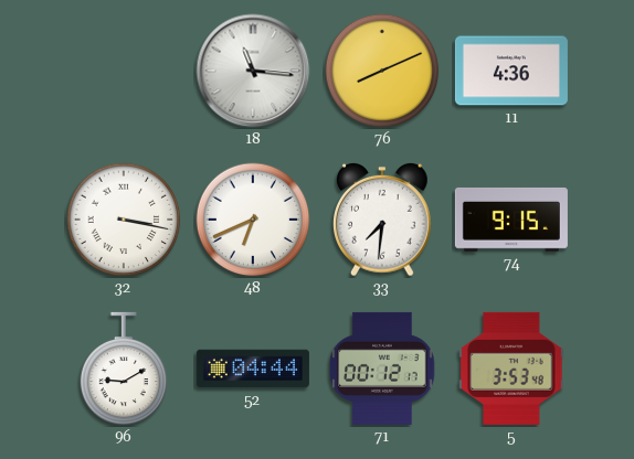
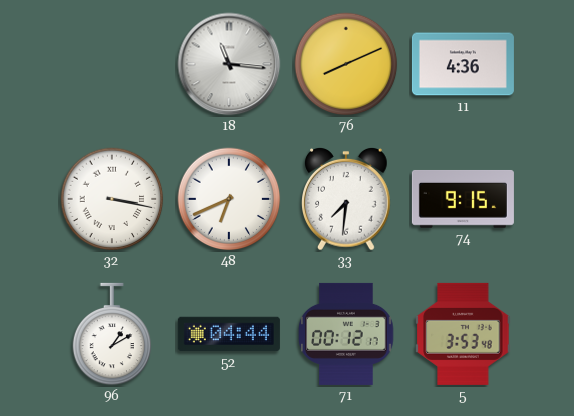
96: 9:10 -> 1:10 (112, 334)
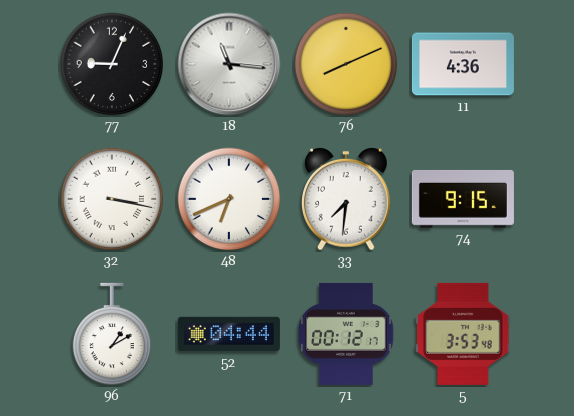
77: none -> 9:04 (112, 64)
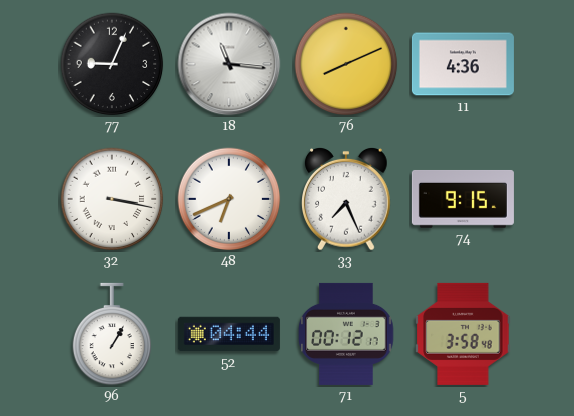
33: 7:31 -> 7:26 (347, 199)
96: 1:10 -> 1:05 (112, 334)
5: 3:53 -> 3:58 (463, 334)
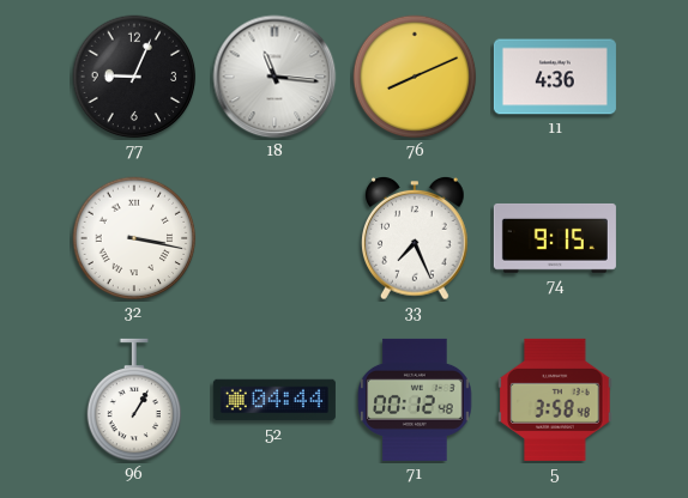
48: 6:41 -> none (229, 199)
71: 00:12:17 -> 00:12:48 (415, 400)
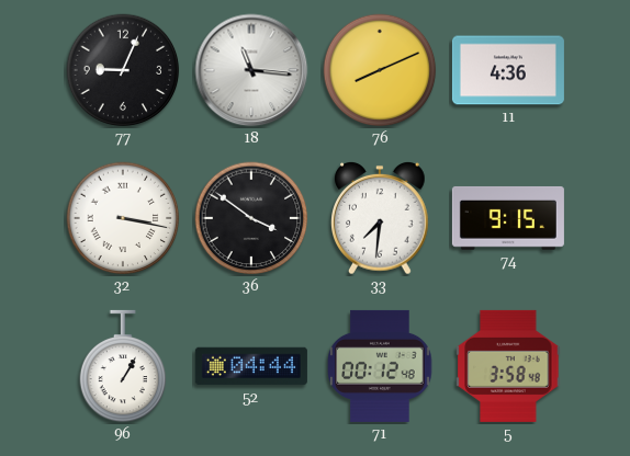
36: none -> 3:51 (251, 218)
33: 7:26 -> 7:31 (381, 218)
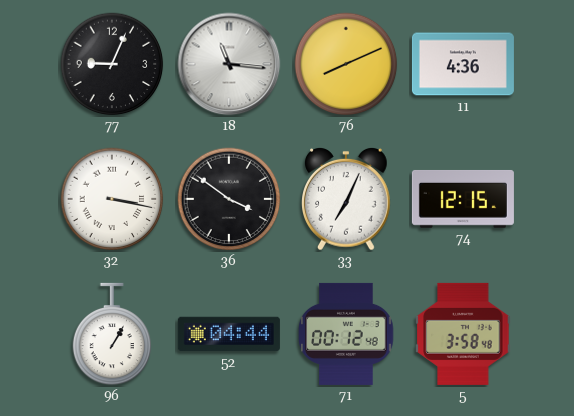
33: 7:31 -> 7:04 (347, 199)
74: 9:15 -> 12:15 (463, 199)
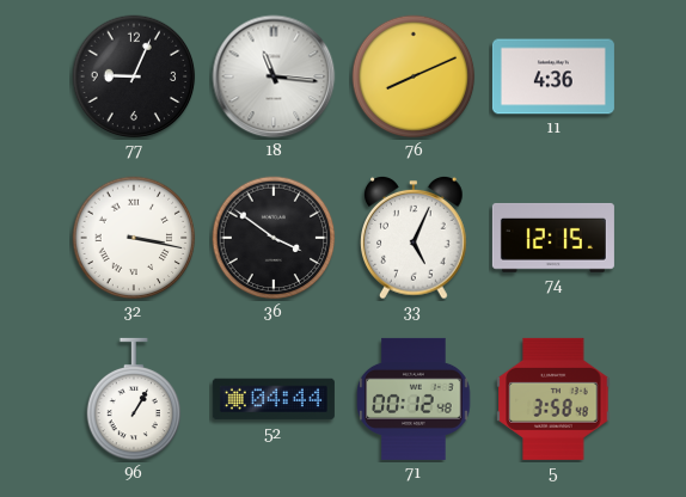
33: 7:04 -> 5:04 (415, 238)
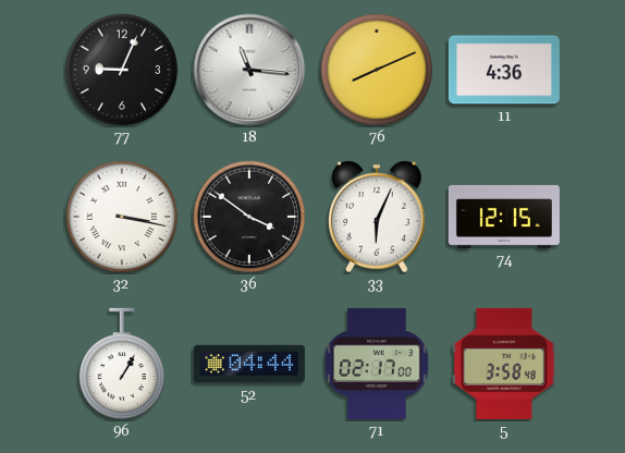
33: 5:04 -> 6:04 (378, 217)
71: 00:12 -> 02:17 (377, 364)
